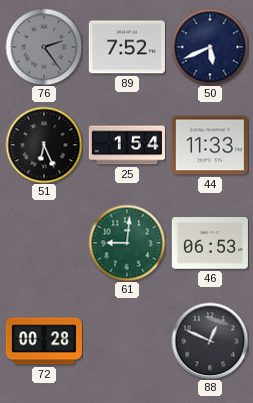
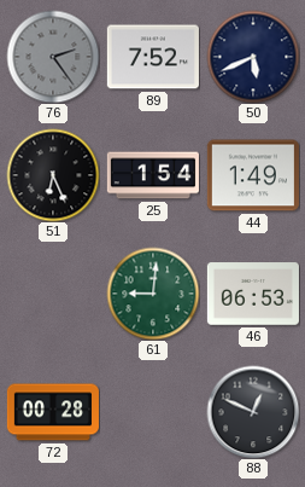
44: 11:33 -> 1:49 (253, 175)
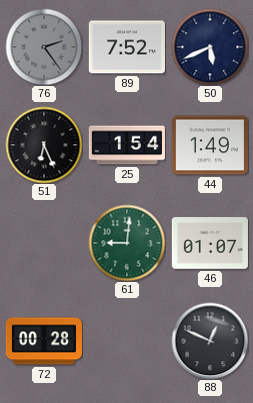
46: 06:53 -> 01:07 (210, 243)
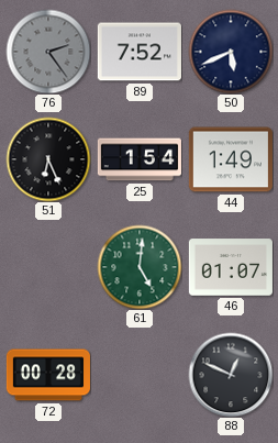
61: 9:01 -> 5:01 (140, 267)
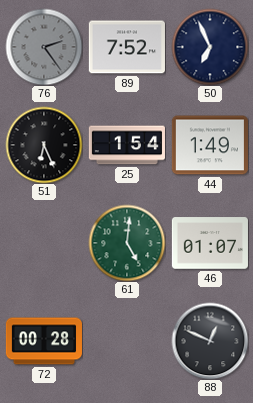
50: 5:41 -> 6:56 (210, 47)
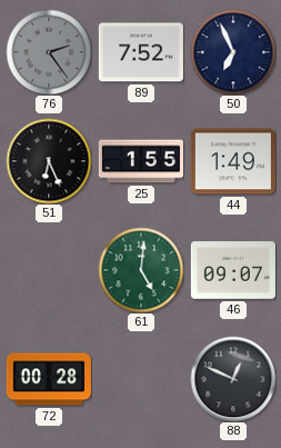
25: 1:54 -> 1:55 (141, 161)
46: 01:07 -> 09:07 (233, 270)
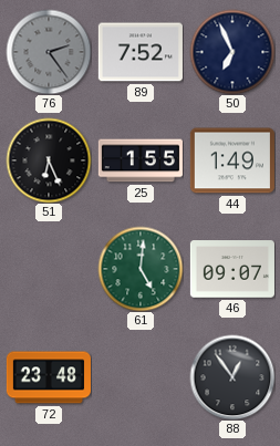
72: 00:28 -> 23:48 (49, 377)
88: 12:49 -> 12:54 (232, 377)
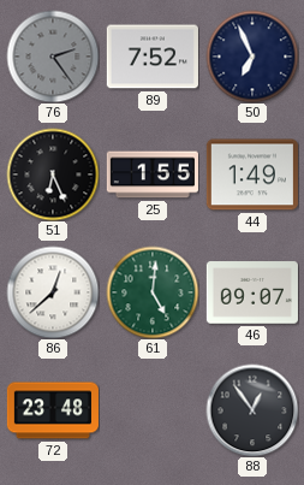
86: none -> 12:38 (53, 292)
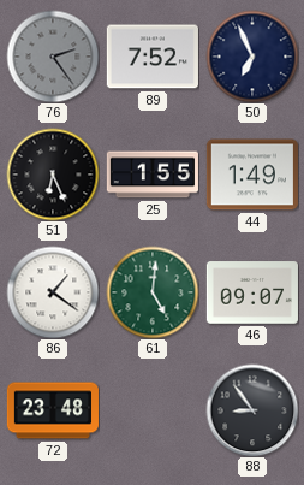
86: 12:38 -> 1:21 (53, 292)
88: 12:54 -> 8:54 (252, 410)
